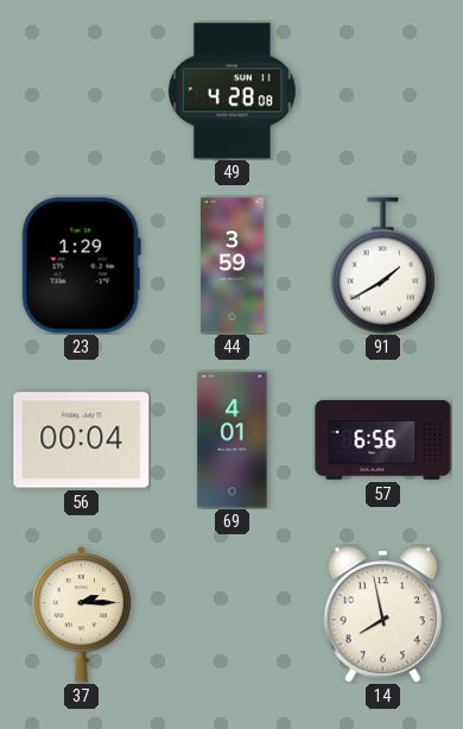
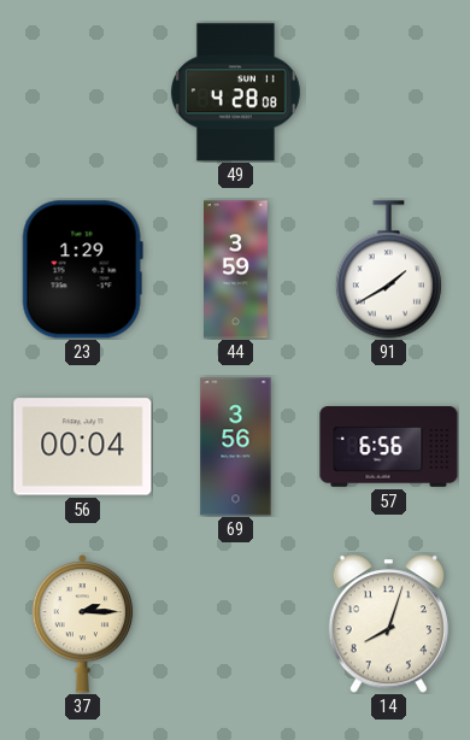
69: 4:01 -> 3:56 (236, 447)
14: 7:58 -> 8:03 (388, 624)
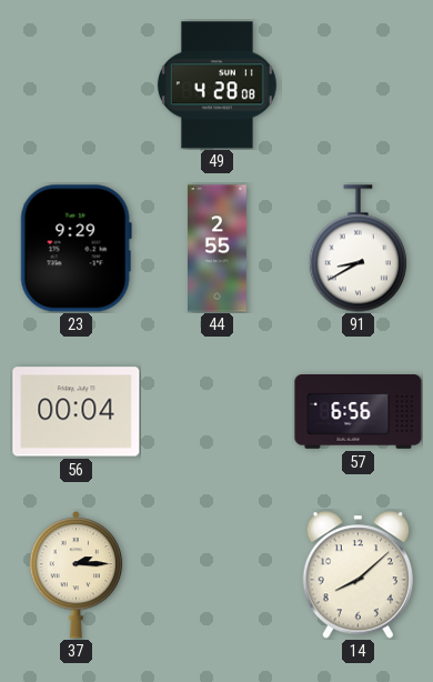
23: 1:29 -> 9:29 (75, 249)
44: 3:59 -> 2:55 (218, 249)
91: 1:40 -> 8:40 (358, 249)
69: 3:56 -> none (236, 447)
14: 8:03 -> 8:08 (358, 575)
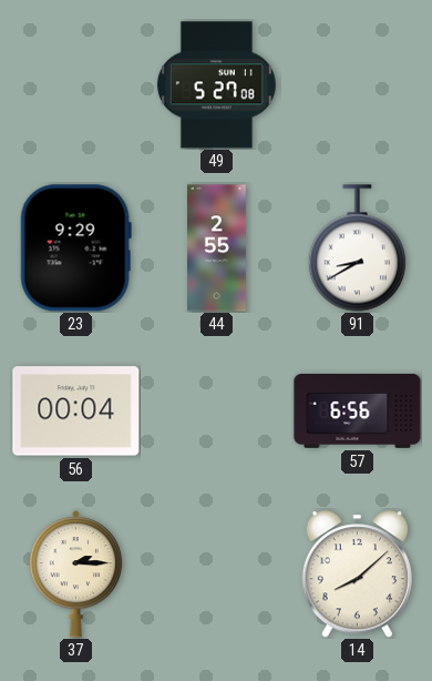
49: 4:28 -> 5:27 (216, 85)
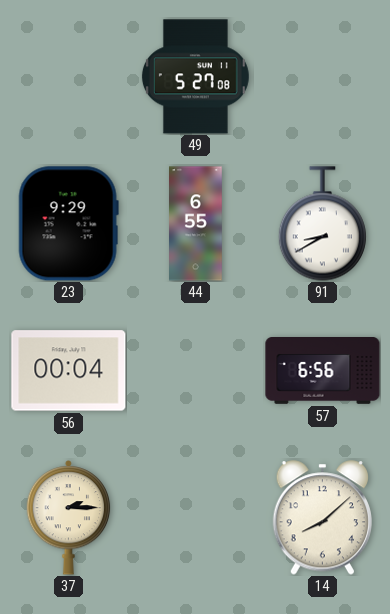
44: 2:55 -> 6:55 (196, 224)
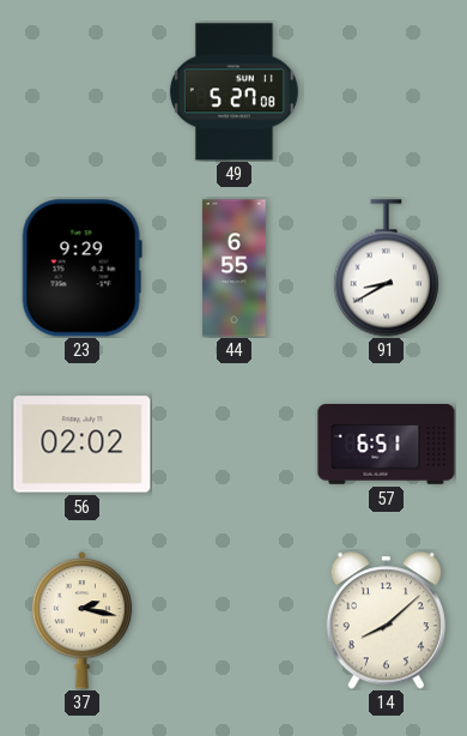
56: 00:04 -> 02:02 (83, 445)
57: 6:56 -> 6:51 (387, 445)
37: 2:15 -> 2:17 (83, 621)
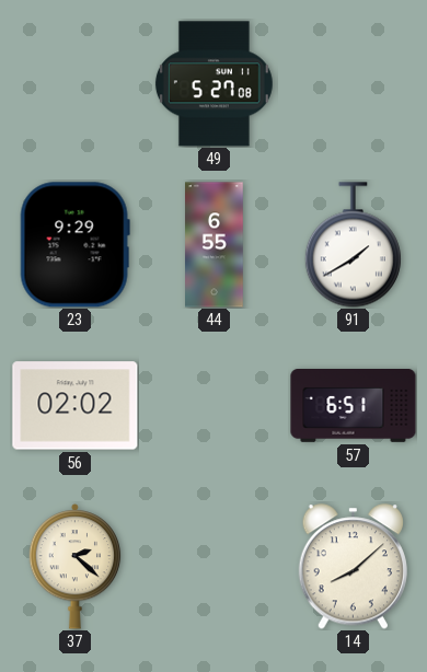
91: 8:40 -> 1:40 (353, 245)
37: 2:17 -> 2:22 (76, 567)
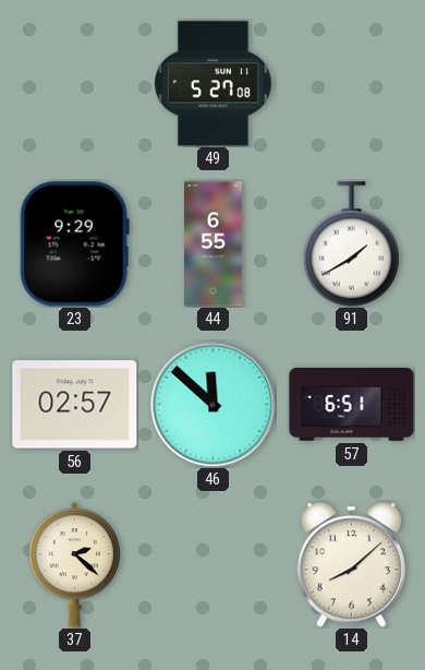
56: 02:02 -> 02:57 (75, 405)
46: none -> 11:52 (212, 404)
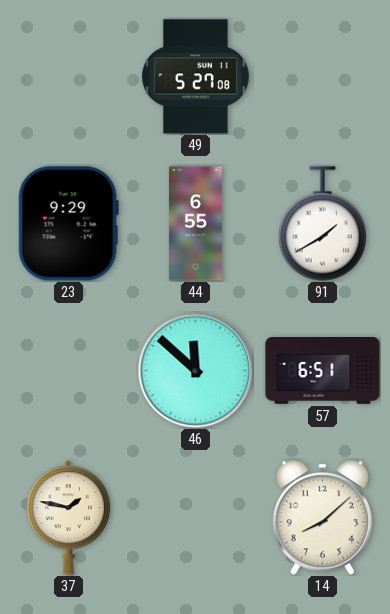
56: 02:57 -> none (75, 405)
37: 2:22 -> 1:47 (69, 518)
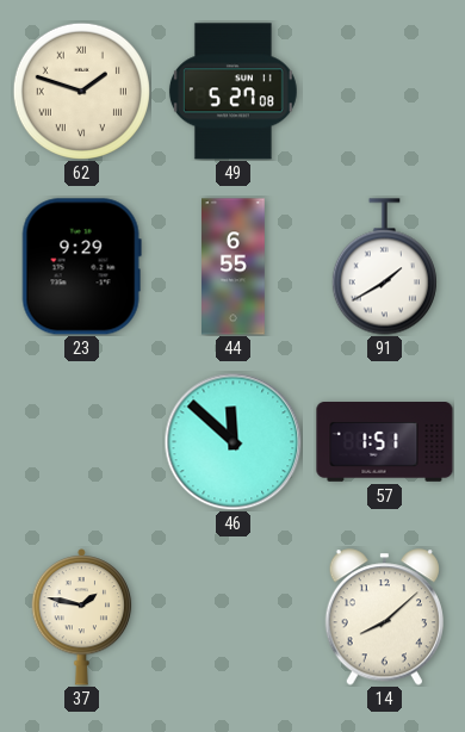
62: none -> 1:48 (81, 91)
57: 6:51 -> 1:51 (385, 442)
